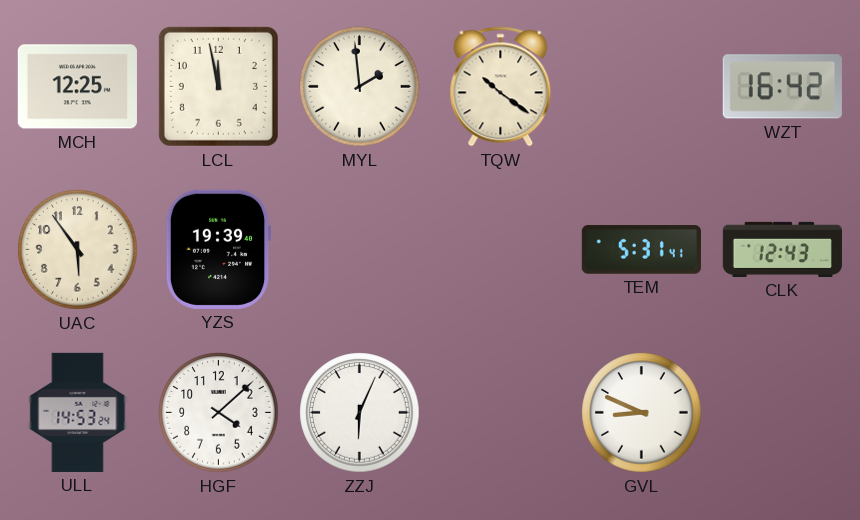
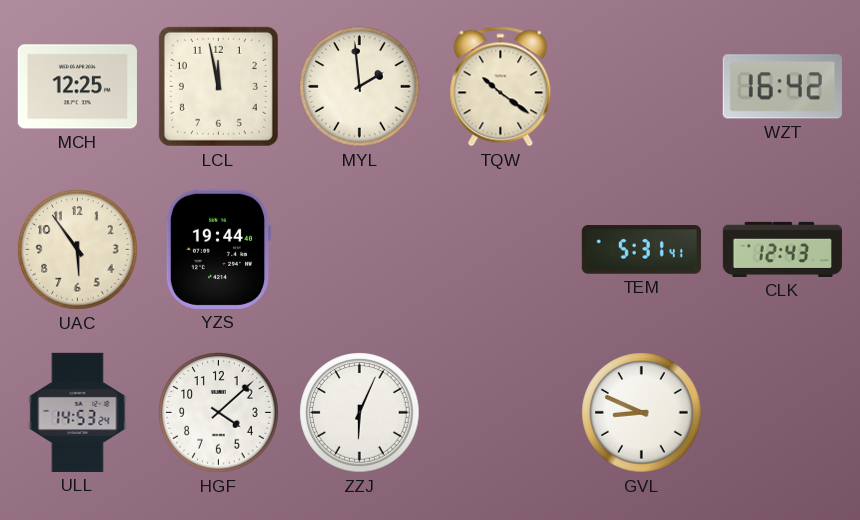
YZS: 19:39 -> 19:44 (218, 249)
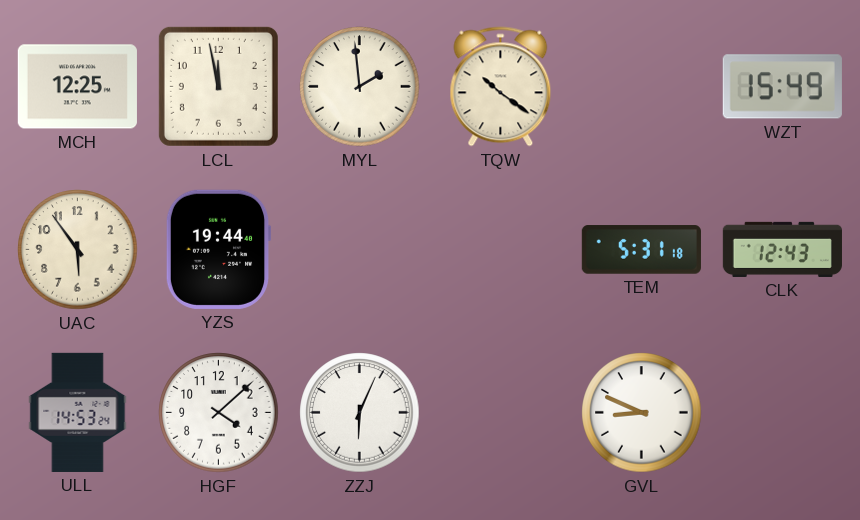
WZT: 16:42 -> 15:49 (782, 87)
TEM: 5:31:41 -> 5:31:18 (641, 250)
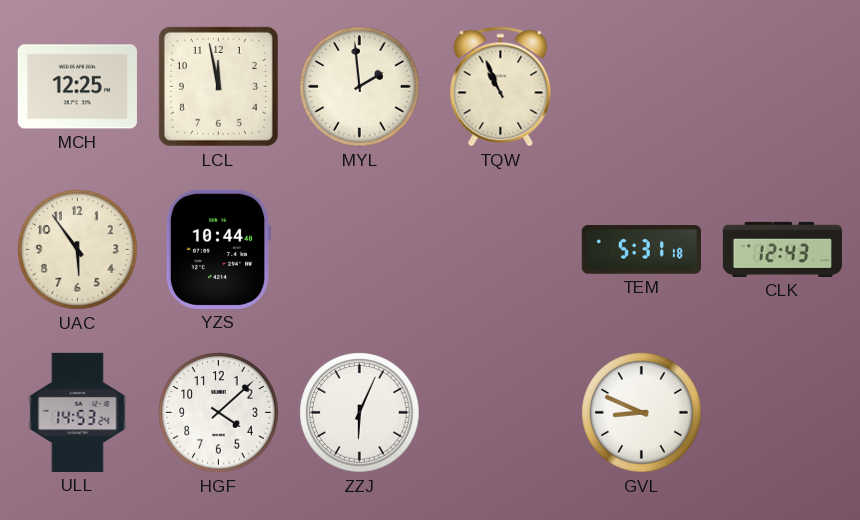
TQW: 10:21 -> 10:56 (501, 87)
WZT: 15:49 -> none (782, 87)
YZS: 19:44 -> 10:44 (218, 249)
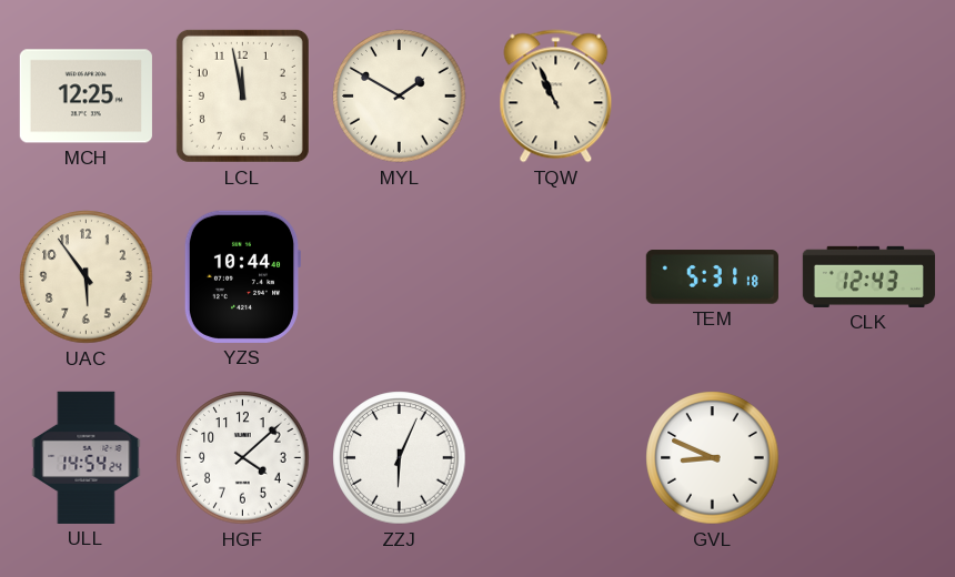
MYL: 1:59 -> 1:50 (400, 97)
ULL: 14:53 -> 14:54 (87, 457)
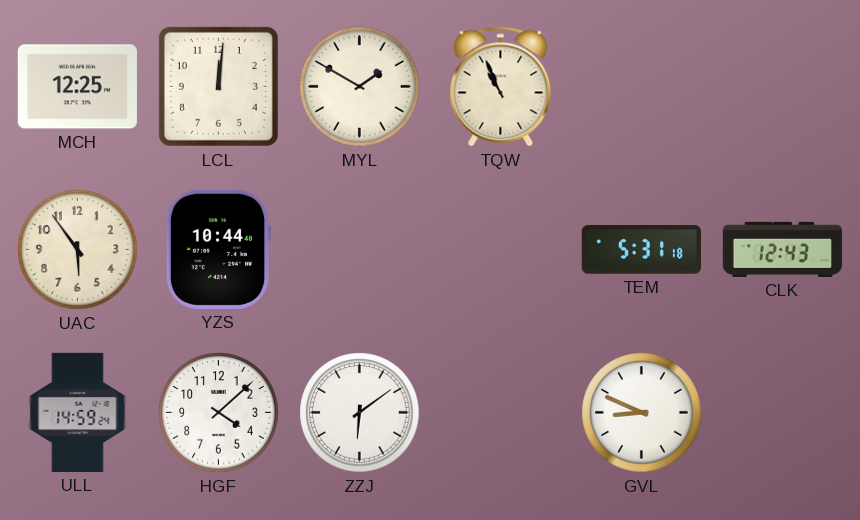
LCL: 11:58 -> 12:01 (218, 86)
ULL: 14:54 -> 14:59 (78, 412)
ZZJ: 6:04 -> 6:09 (360, 413)
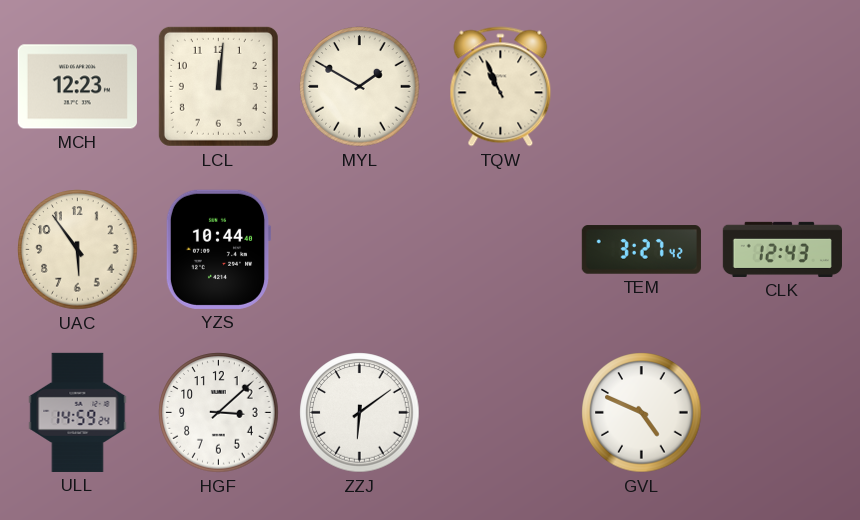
MCH: 12:25 -> 12:23 (77, 87)
TEM: 5:31 -> 3:27 (641, 250)
HGF: 4:08 -> 3:08 (219, 413)
GVL: 8:49 -> 4:49 (642, 413)
